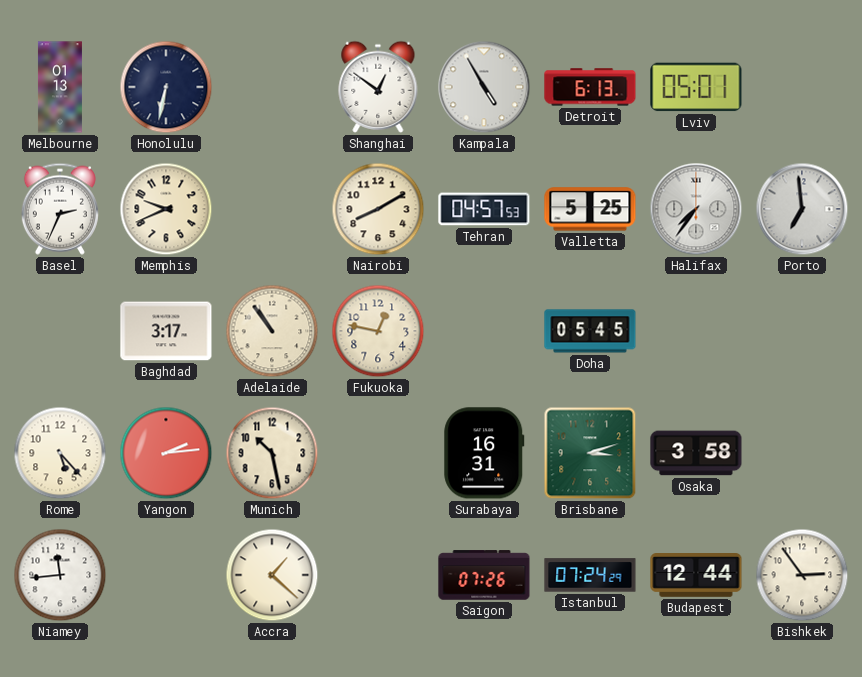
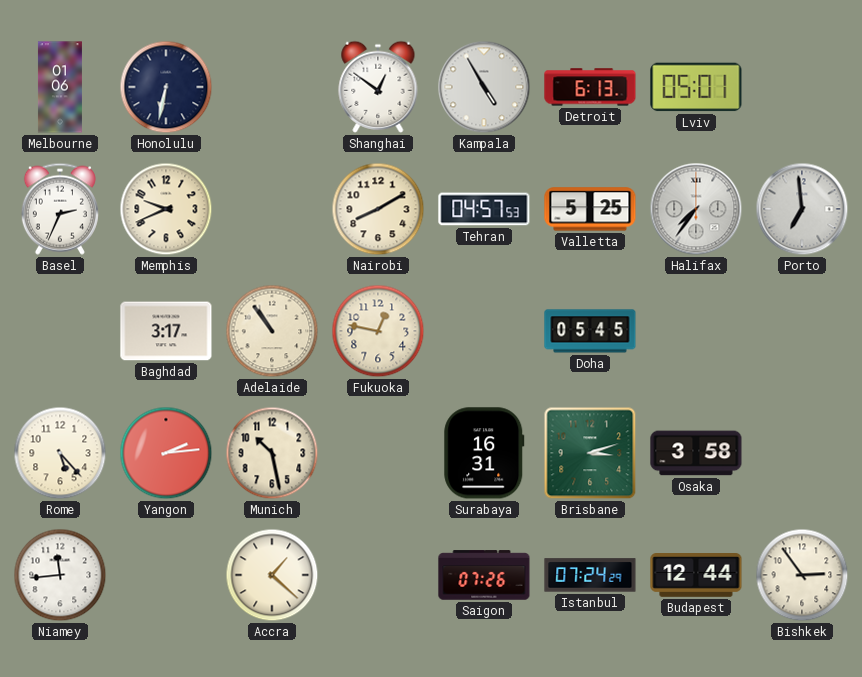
Melbourne: 01:13 -> 01:06 (60, 87)
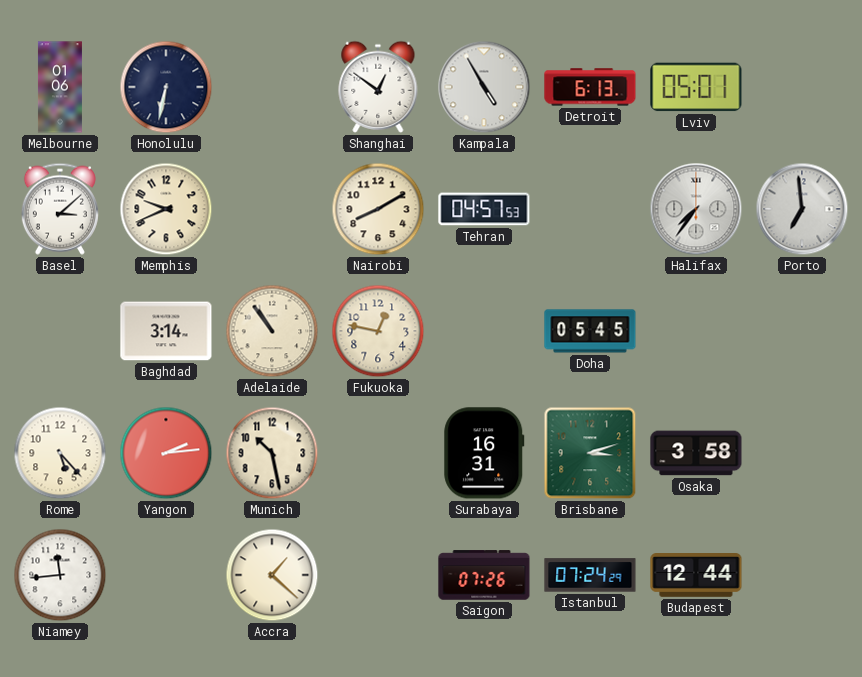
Basel: 2:34 -> 3:08 (60, 209)
Valletta: 5:25 -> none (590, 209)
Baghdad: 3:17 -> 3:14 (166, 331)
Bishkek: 2:54 -> none (802, 575)
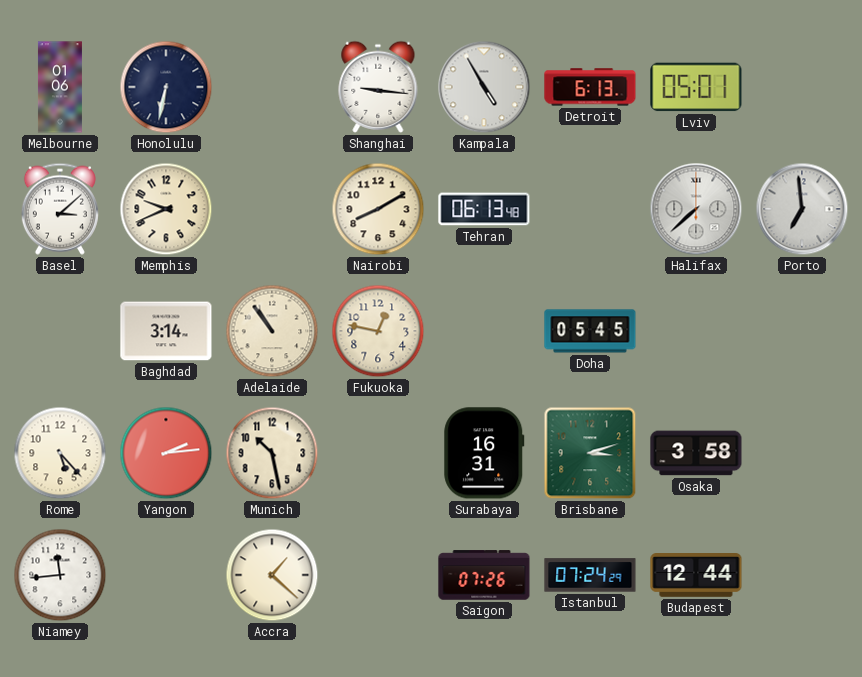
Shanghai: 12:51 -> 9:16 (378, 87)
Tehran: 04:57 -> 06:13 (484, 209)
Halifax: 7:36 -> 7:38 (696, 209)
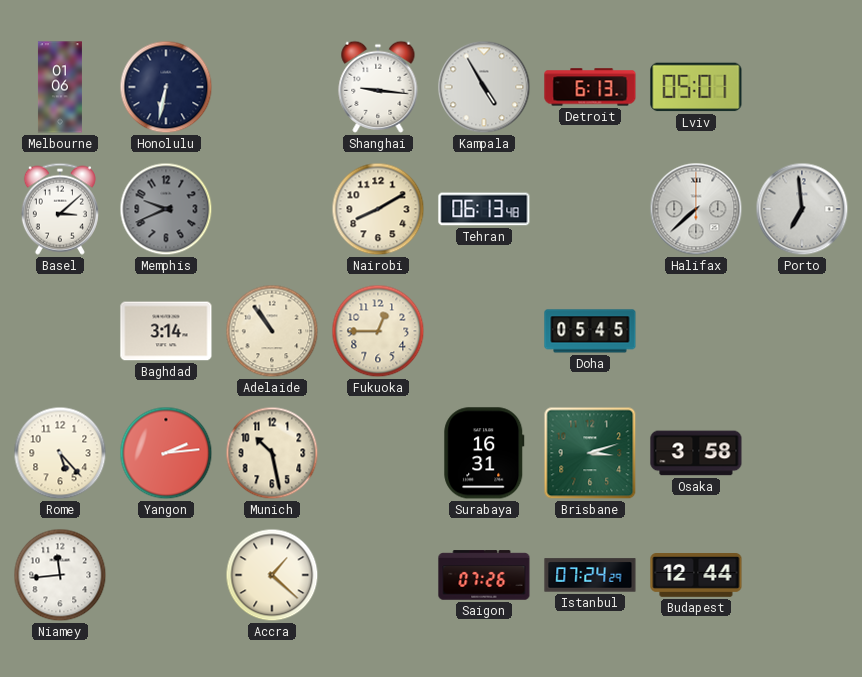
Memphis dial: cream -> grey (166, 209)
Fukuoka: 12:47 -> 12:45 (378, 331)
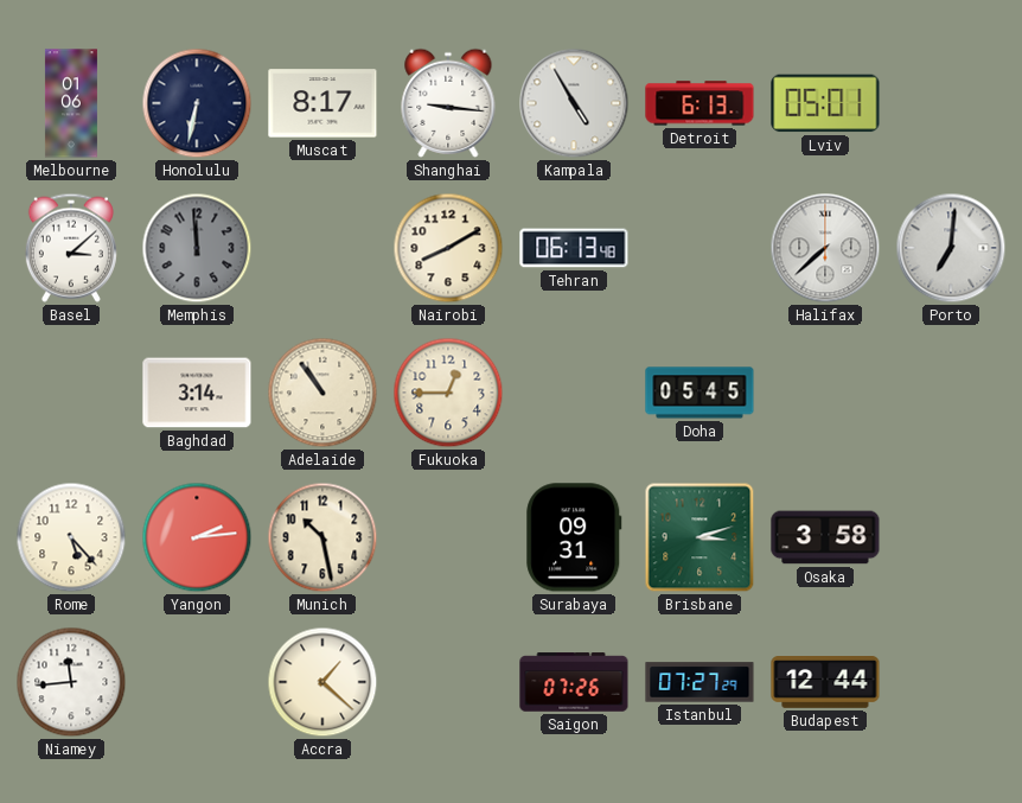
Muscat: none -> 8:17 (322, 103)
Memphis: 9:41 -> 11:59 (197, 248)
Porto: 6:59 -> 7:01 (951, 248)
Surabaya: 16:31 -> 09:31 (574, 537)
Istanbul: 07:24 -> 07:27 (700, 682)
